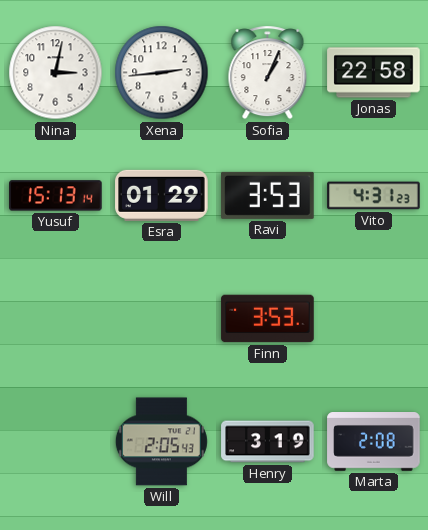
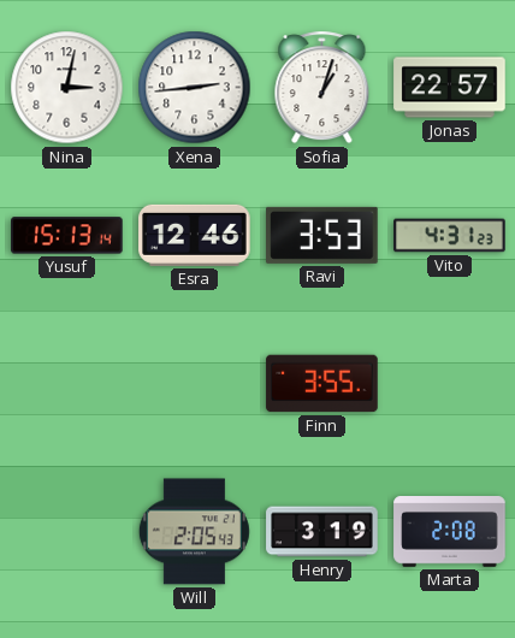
Sofia: 1:04 -> 1:03 (322, 88)
Jonas: 22:58 -> 22:57 (450, 88)
Esra: 01:29 -> 12:46 (195, 235)
Finn: 3:53 -> 3:55 (322, 384)
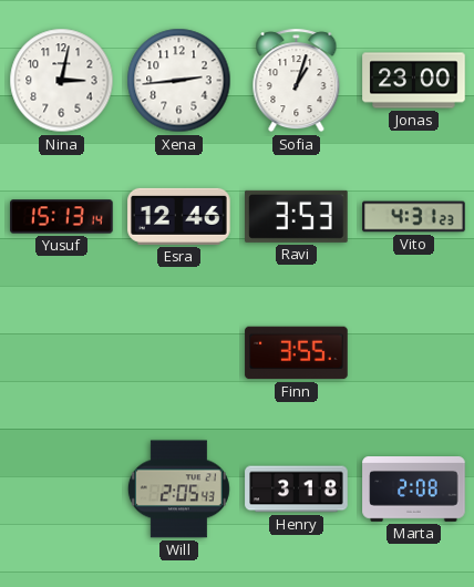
Jonas: 22:57 -> 23:00 (414, 81)
Henry: 3:19 -> 3:18 (297, 490)
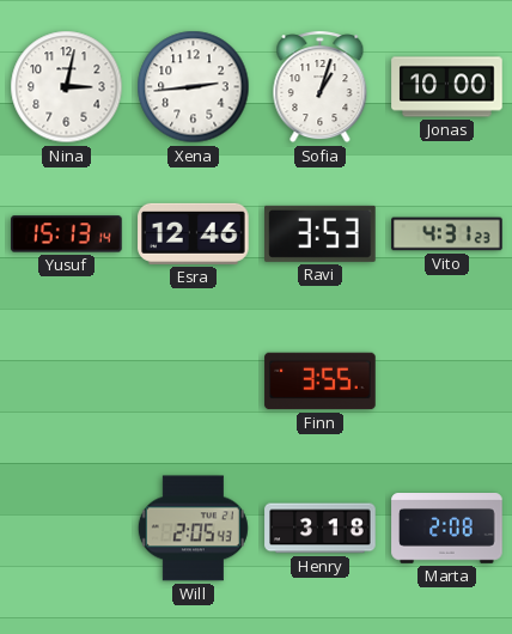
Jonas: 23:00 -> 10:00 (447, 87)
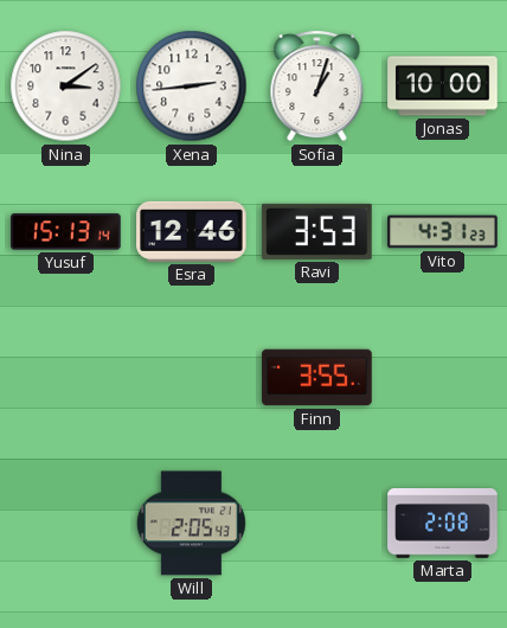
Nina: 3:02 -> 3:09 (66, 86)
Henry: 3:18 -> none (321, 529)
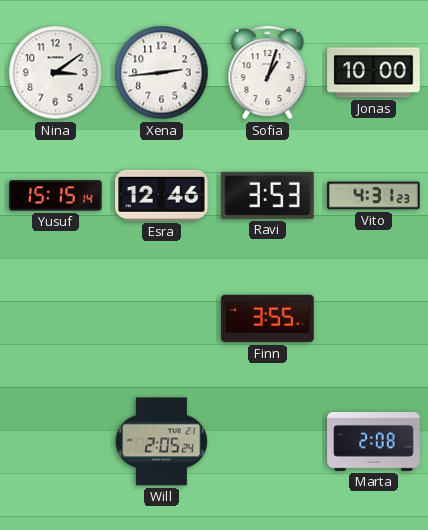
Yusuf: 15:13 -> 15:15 (56, 196)
Will: 2:05:43 -> 2:05:24 (161, 442)
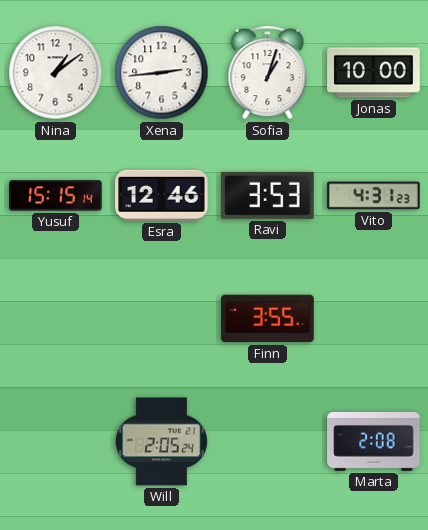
Nina: 3:09 -> 1:09 (56, 73)
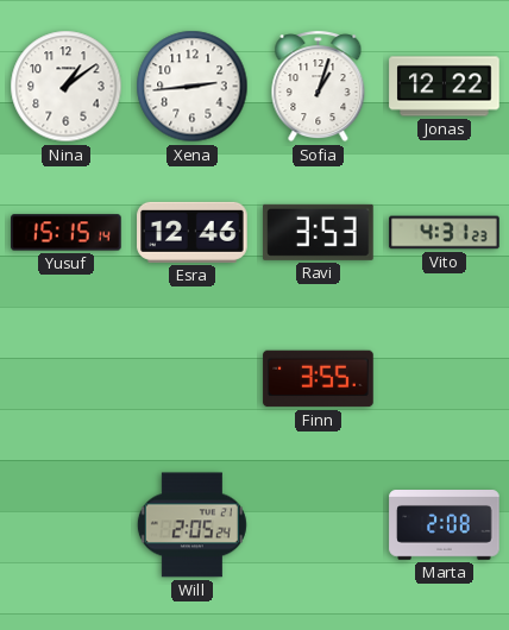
Jonas: 10:00 -> 12:22 (445, 87)
